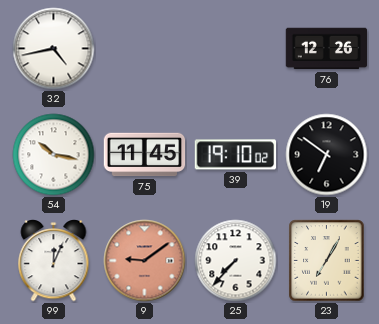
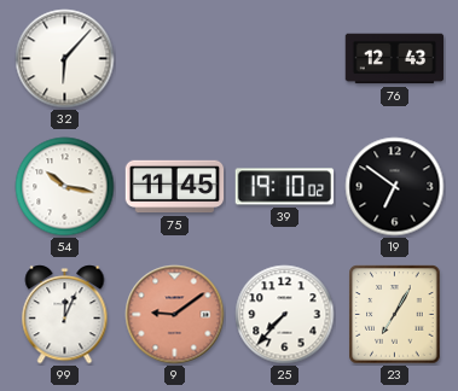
32: 4:43 -> 6:07 (65, 59)
76: 12:26 -> 12:43 (395, 59)
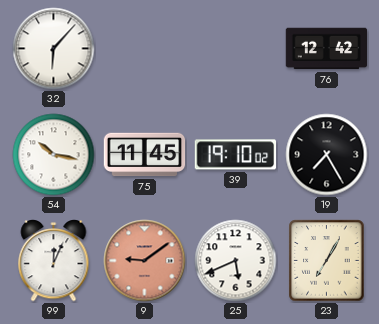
76: 12:43 -> 12:42 (327, 49)
19: 6:51 -> 7:25 (327, 155)
25: 7:37 -> 5:41 (236, 261)
